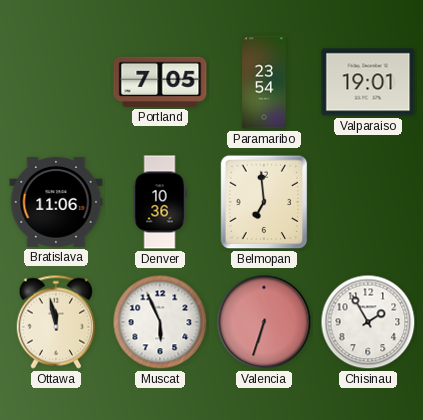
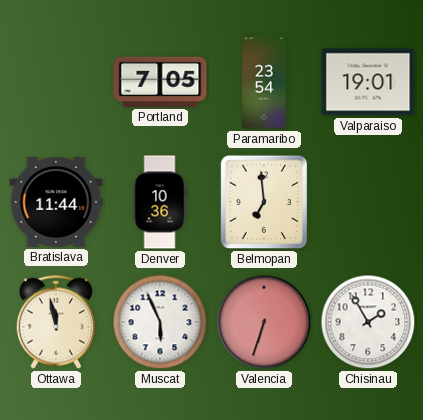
Bratislava: 11:06 -> 11:44 (56, 202)
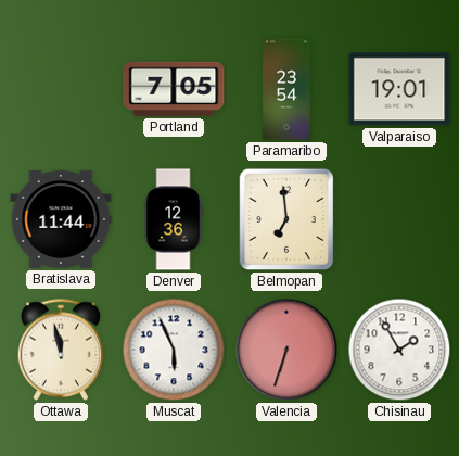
Denver: 10:36 -> 12:36 (174, 219)
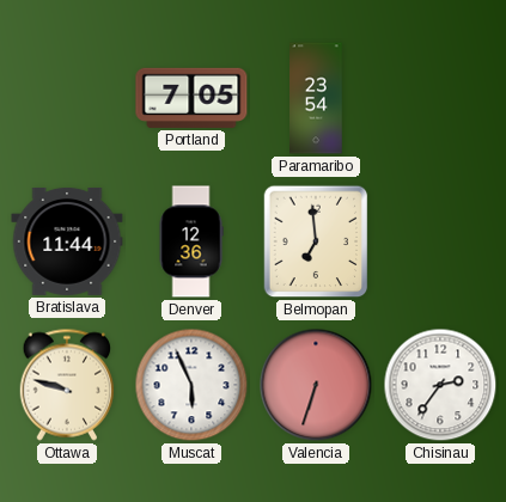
Valparaiso: 19:01 -> none (399, 89)
Ottawa: 11:58 -> 9:48 (67, 385)
Chisinau: 1:55 -> 2:36 (440, 385)
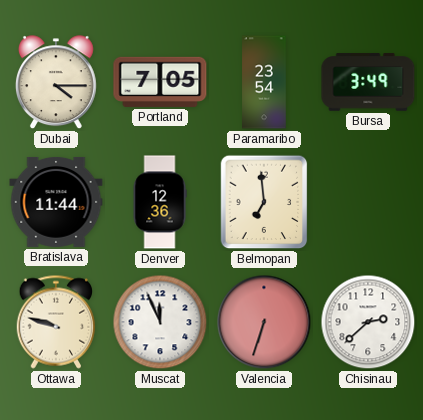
Dubai: none -> 4:15 (56, 83)
Bursa: none -> 3:49 (368, 82)
Muscat: 5:56 -> 11:56 (160, 322)
Chisinau: 2:36 -> 2:38 (368, 322)
